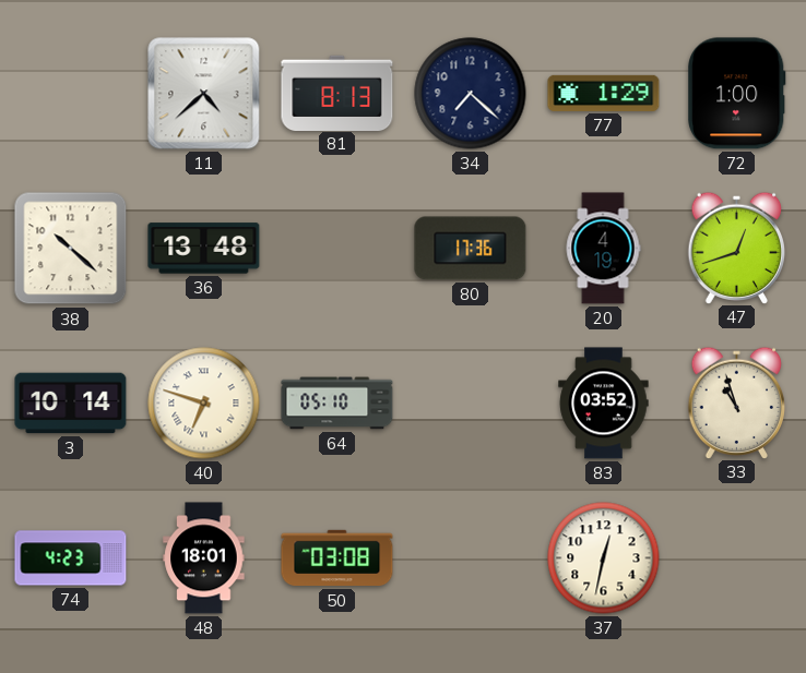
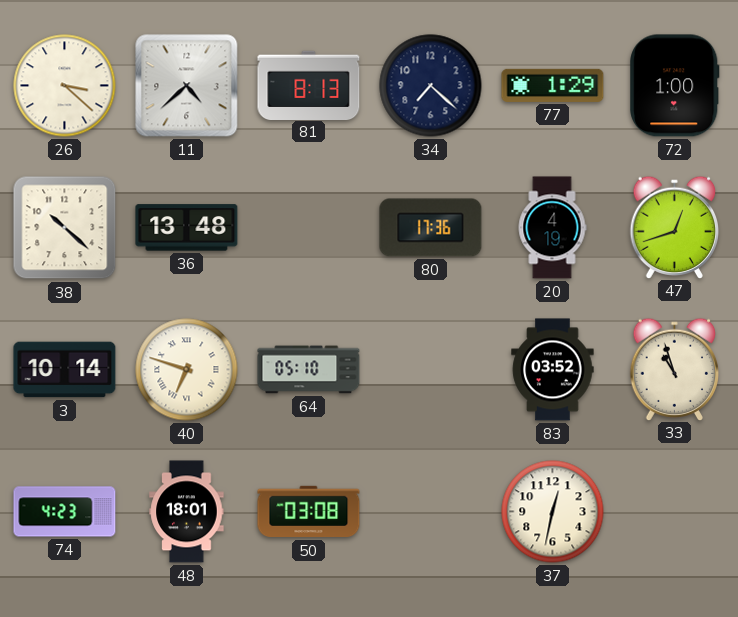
26: none -> 3:22 (65, 86)
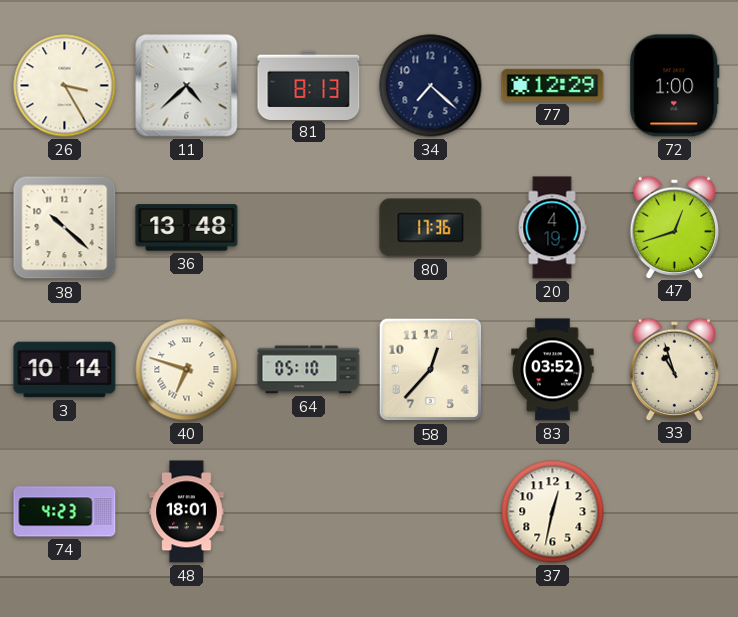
26: 3:22 -> 3:25 (65, 86)
77: 1:29 -> 12:29 (553, 85)
58: none -> 12:37 (431, 370)
50: 03:08 -> none (309, 512)
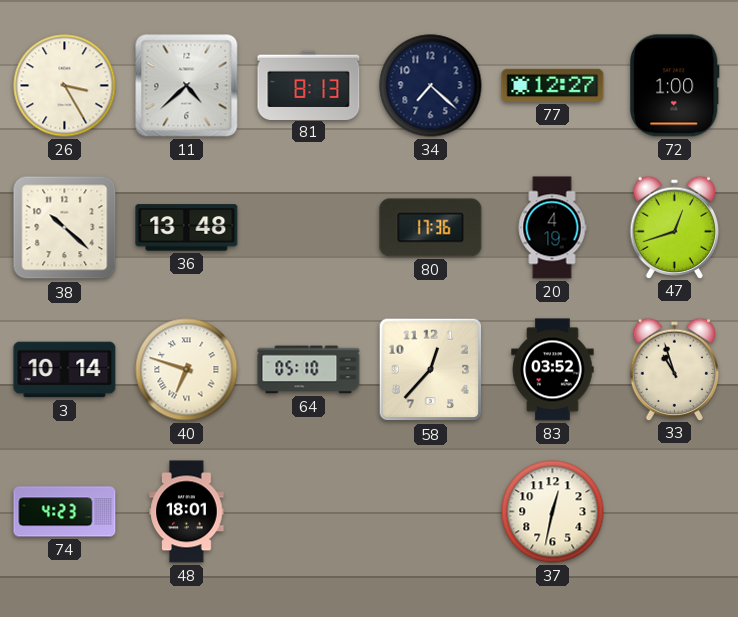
77: 12:29 -> 12:27 (553, 85)
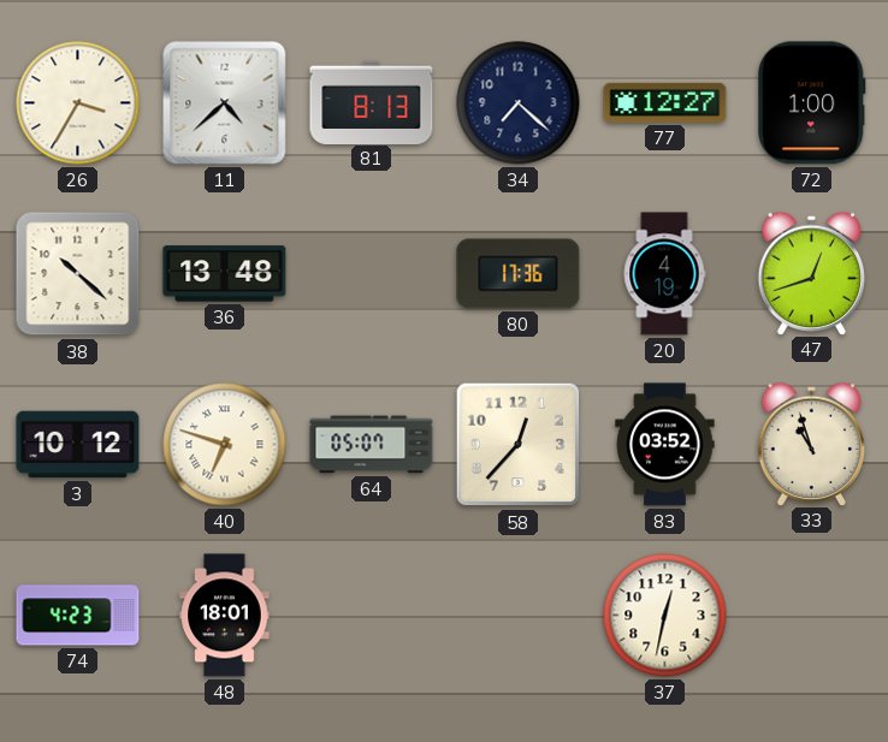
26: 3:25 -> 3:35 (78, 103)
3: 10:14 -> 10:12 (78, 445)
64: 05:10 -> 05:07 (372, 445)
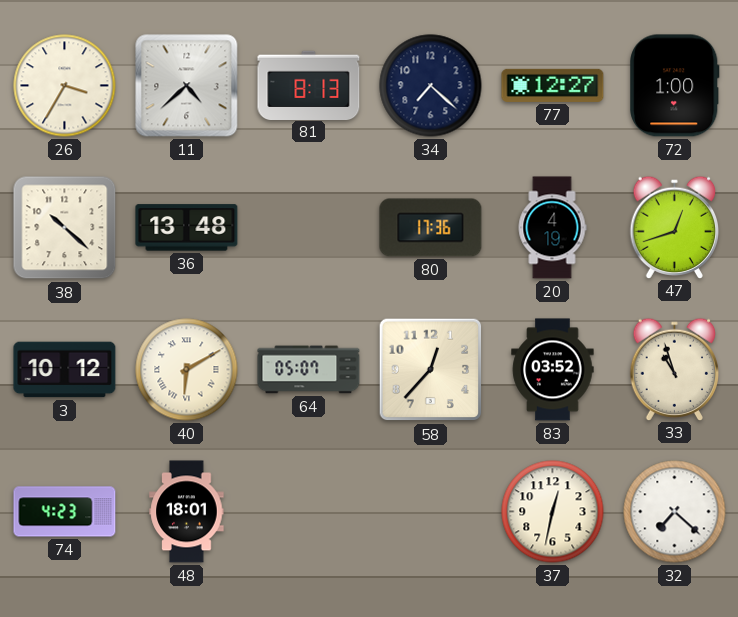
40: 6:48 -> 6:10 (187, 370)
32: none -> 7:22 (675, 512)
